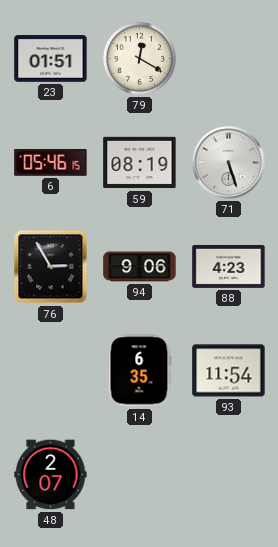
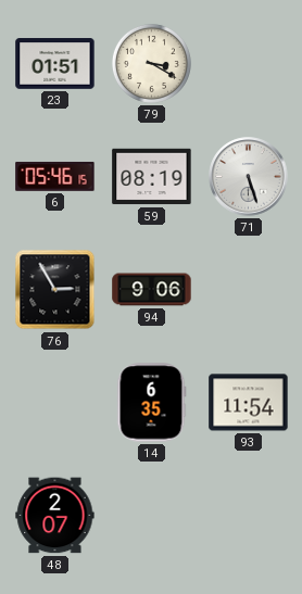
79: 12:20 -> 3:20 (151, 63)
88: 4:23 -> none (229, 266)
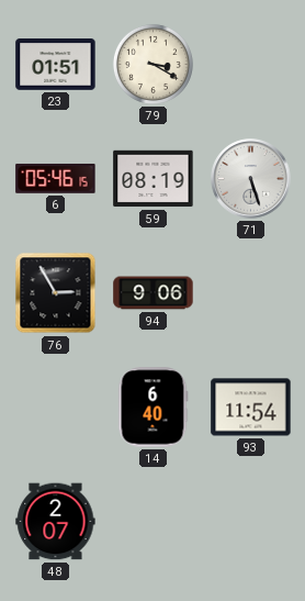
14: 6:35 -> 6:40 (152, 408)
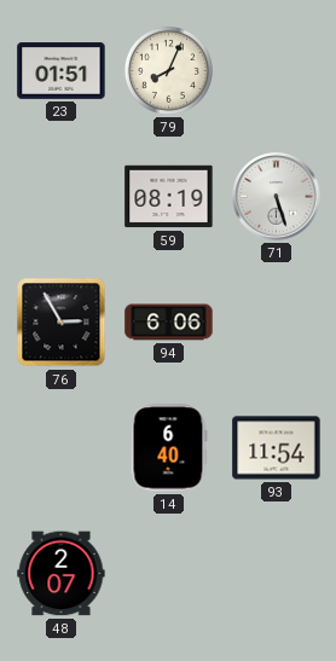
79: 3:20 -> 8:04 (168, 70)
6: 05:46 -> none (56, 178)
94: 9:06 -> 6:06 (169, 323)
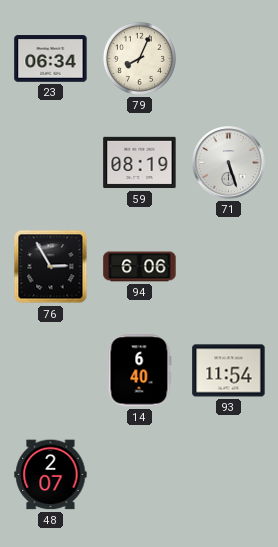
23: 01:51 -> 06:34 (51, 59)
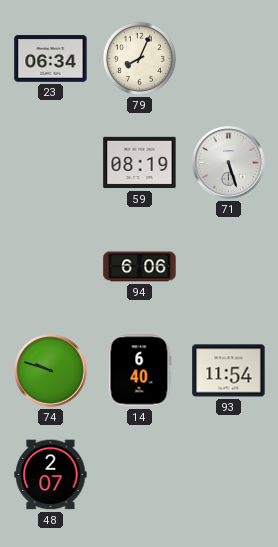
76: 2:55 -> none (51, 267)
74: none -> 9:48 (51, 371)
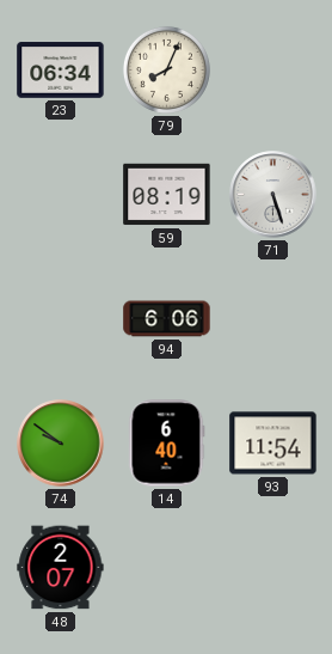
74: 9:48 -> 9:51 (61, 444)
